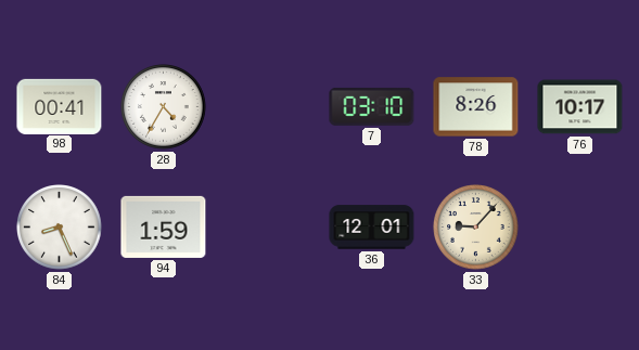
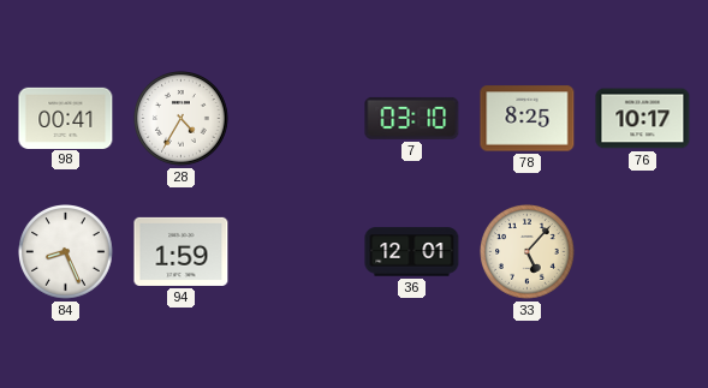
78: 8:26 -> 8:25 (528, 119)
33: 9:07 -> 5:07 (528, 252)
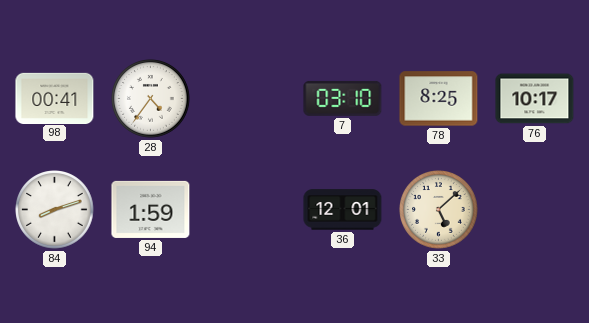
28: 4:35 -> 4:36 (151, 99)
84: 8:26 -> 8:12 (55, 210)
33: 5:07 -> 5:08 (439, 210)
